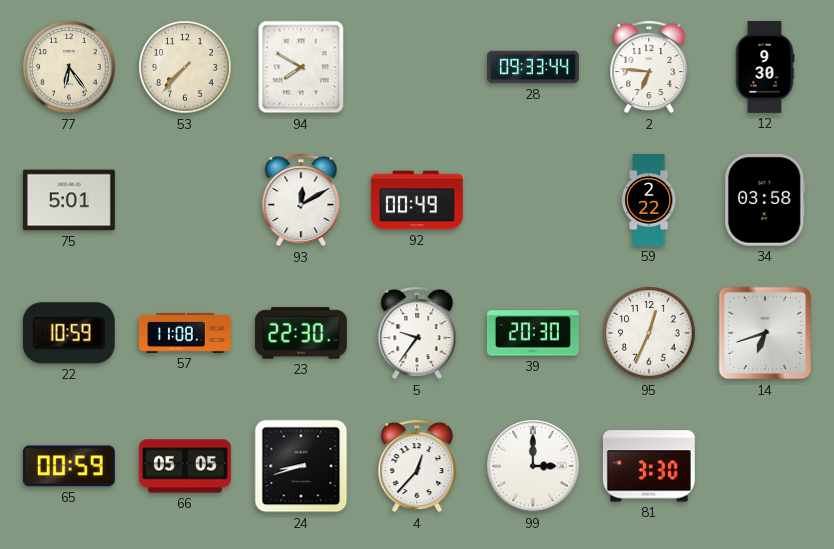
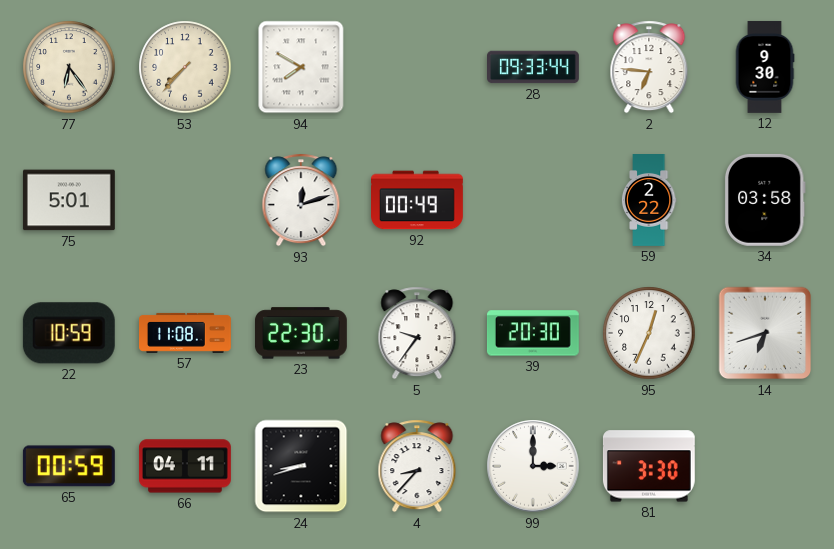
93: 12:10 -> 12:12 (301, 200)
66: 05:05 -> 04:11 (185, 466)
4: 12:37 -> 8:37 (417, 466)
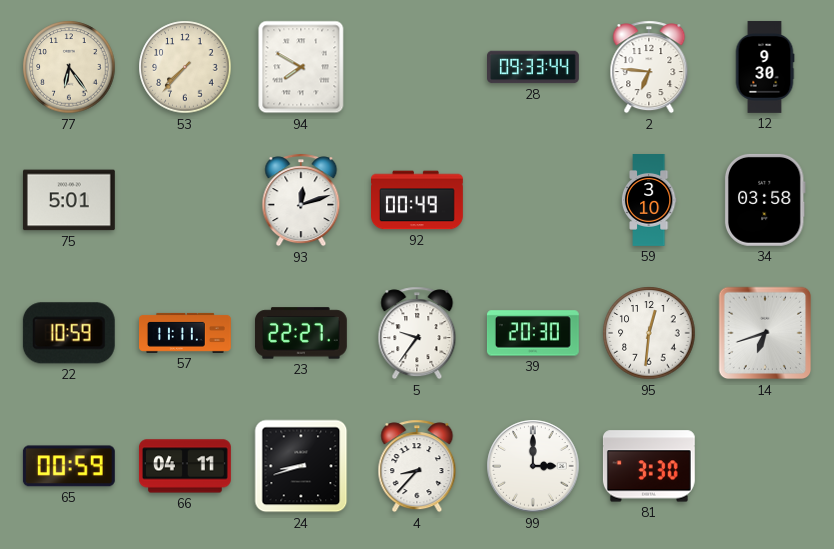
59: 2:22 -> 3:10 (649, 201)
57: 11:08 -> 11:11 (186, 333)
23: 22:30 -> 22:27 (301, 333)
95: 12:34 -> 12:31 (649, 333)
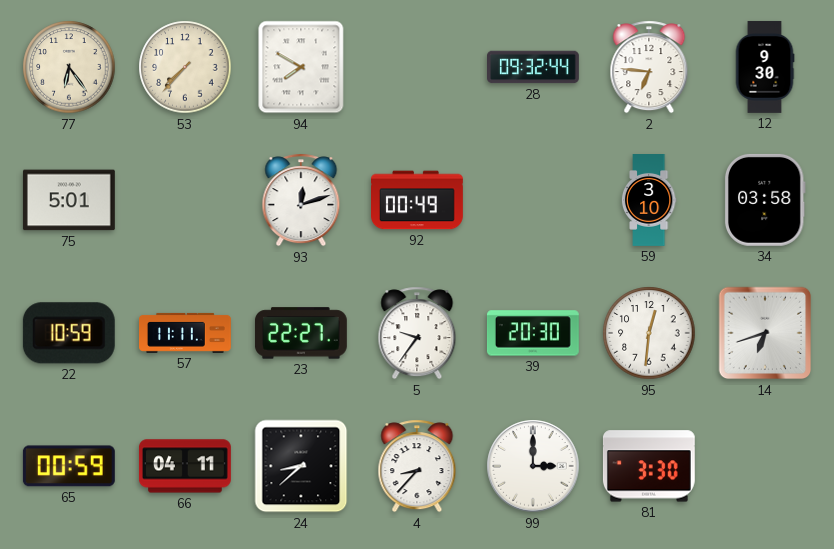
28: 09:33 -> 09:32 (534, 67)
24: 8:42 -> 8:38 (301, 466)
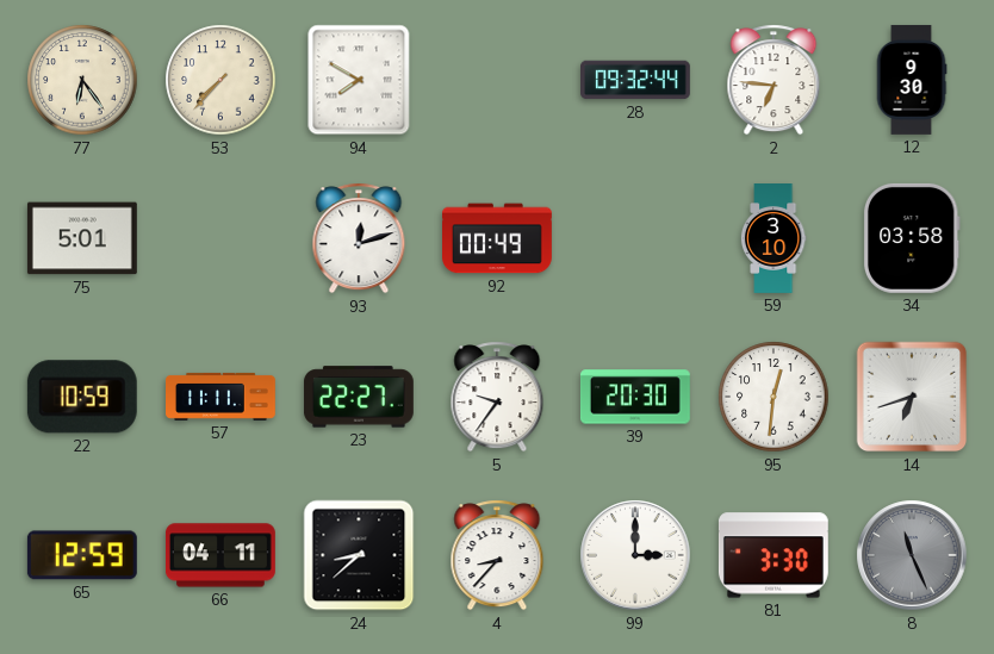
65: 00:59 -> 12:59 (82, 555)
8: none -> 11:26 (912, 555)
